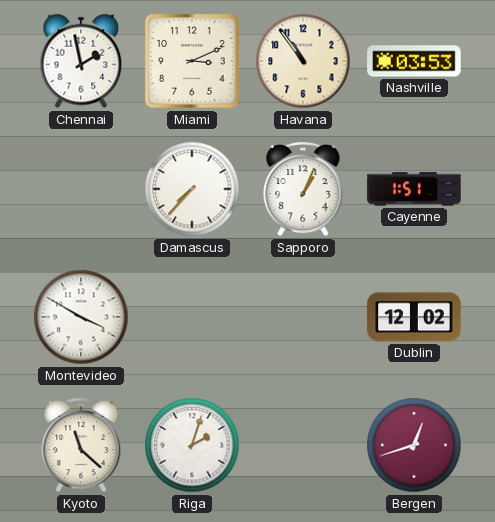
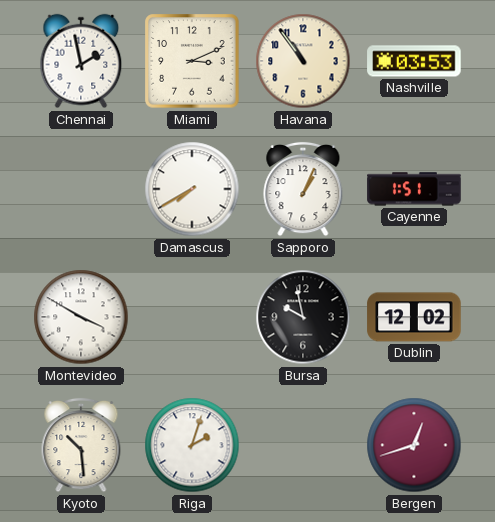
Damascus: 7:37 -> 7:40 (192, 189)
Bursa: none -> 9:58 (303, 317)
Kyoto: 11:22 -> 10:29 (81, 445)
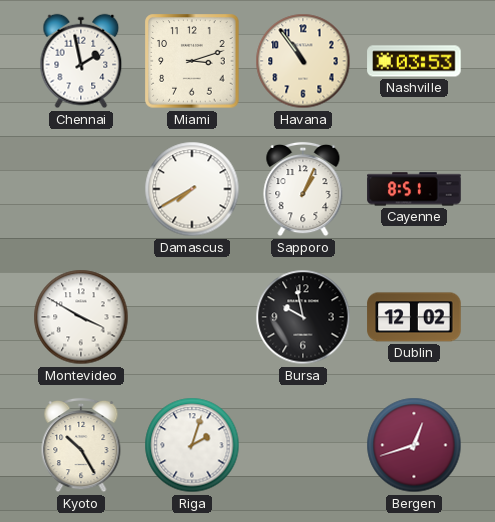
Miami: 3:11 -> 3:12 (192, 61)
Cayenne: 1:51 -> 8:51 (414, 189)
Kyoto: 10:29 -> 10:25 (81, 445)
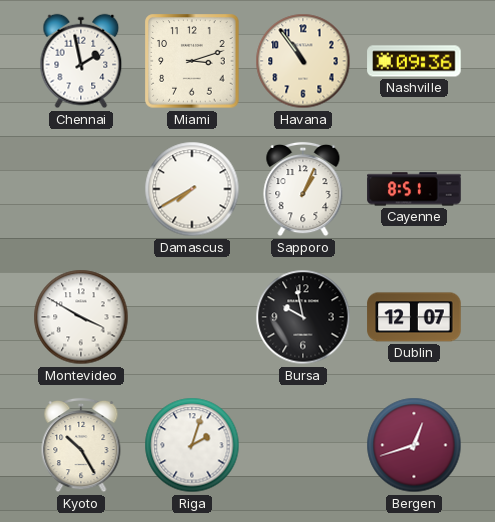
Nashville: 03:53 -> 09:36 (414, 61)
Dublin: 12:02 -> 12:07 (414, 317)
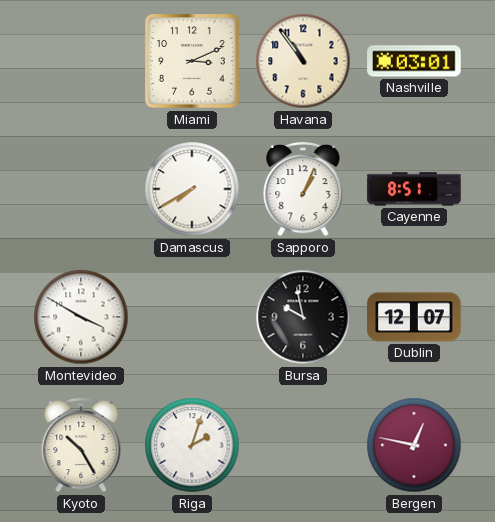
Chennai: 1:58 -> none (81, 61)
Miami: 3:12 -> 3:11 (192, 61)
Nashville: 09:36 -> 03:01 (414, 61)
Bergen: 12:42 -> 12:47 (414, 445)
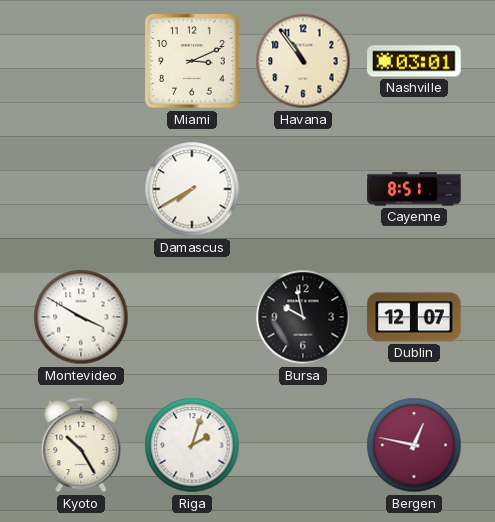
Sapporo: 1:04 -> none (303, 189)
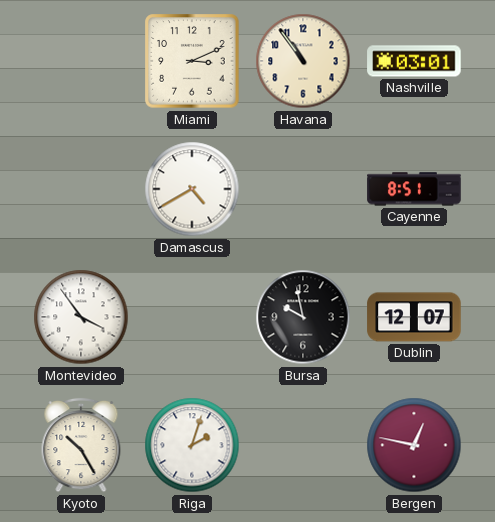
Damascus: 7:40 -> 4:40 (192, 189)
Montevideo: 3:50 -> 3:54 (81, 317)
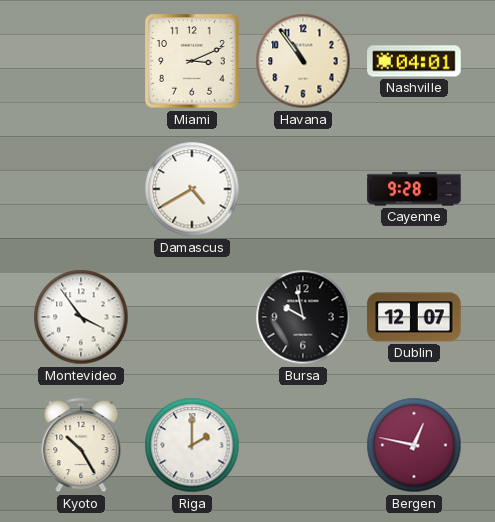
Nashville: 03:01 -> 04:01 (414, 61)
Cayenne: 8:51 -> 9:28 (414, 189)
Riga: 2:03 -> 2:00 (192, 445)
